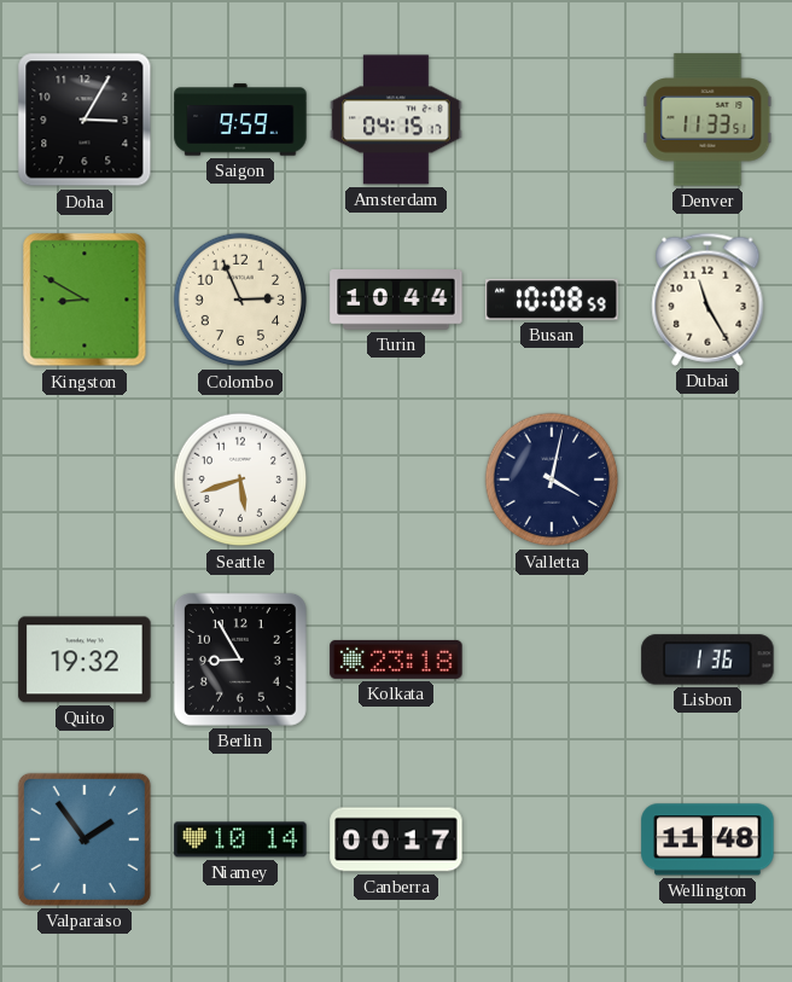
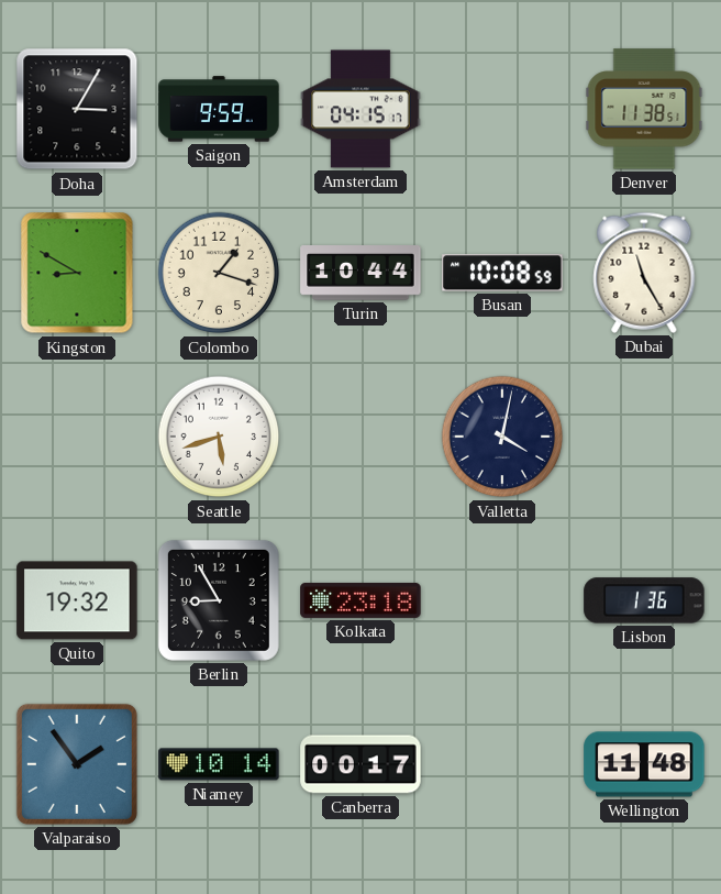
Denver: 11:33 -> 11:38 (644, 109)
Colombo: 2:56 -> 1:18 (219, 273)
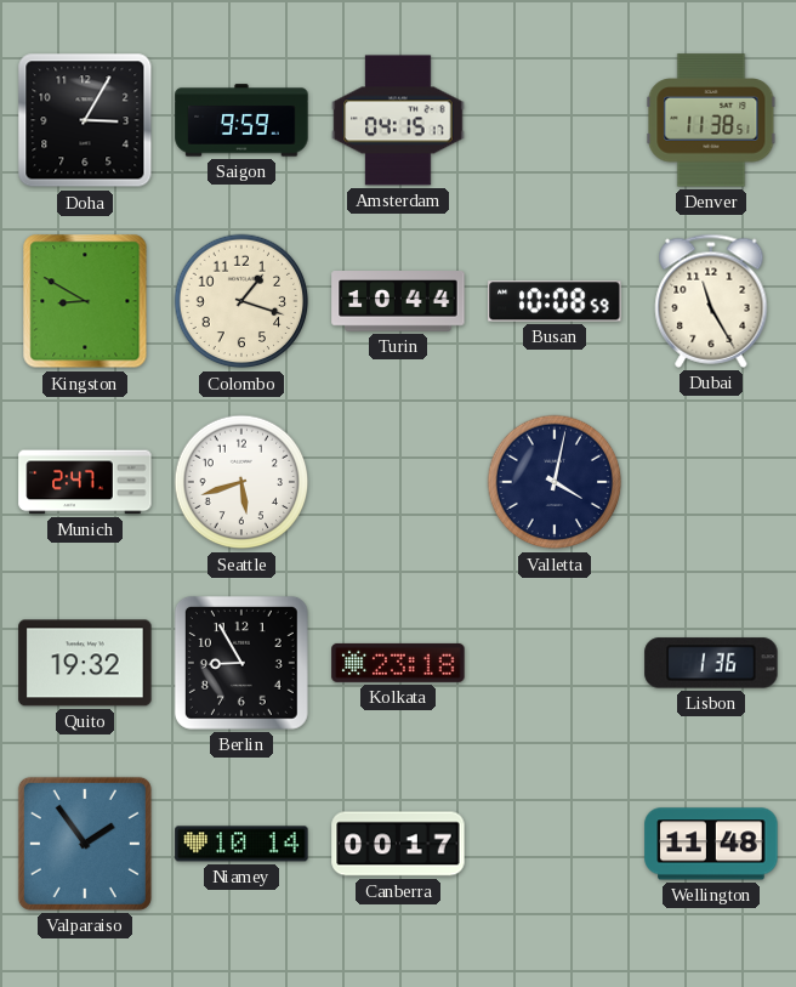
Munich: none -> 2:47 (85, 482)
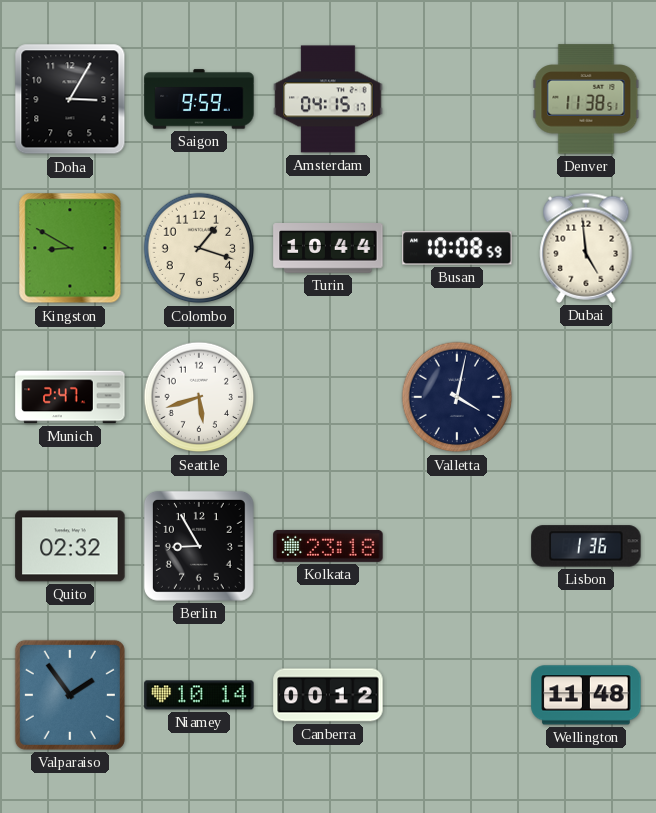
Dubai: 11:25 -> 4:59 (586, 248)
Quito: 19:32 -> 02:32 (70, 546)
Canberra: 00:17 -> 00:12 (328, 695)
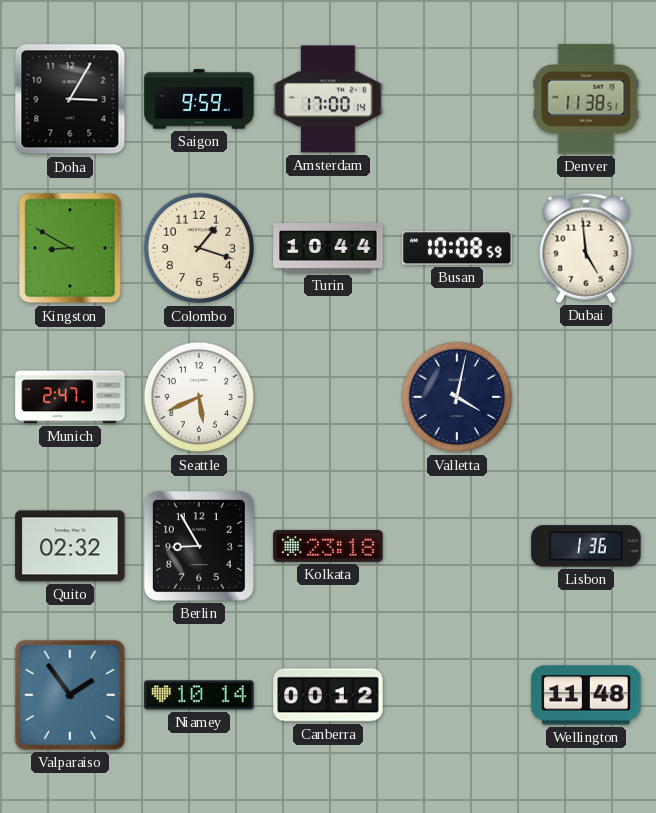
Amsterdam: 04:15 -> 17:00 (328, 99)
Seattle: 5:42 -> 5:41 (199, 397)
